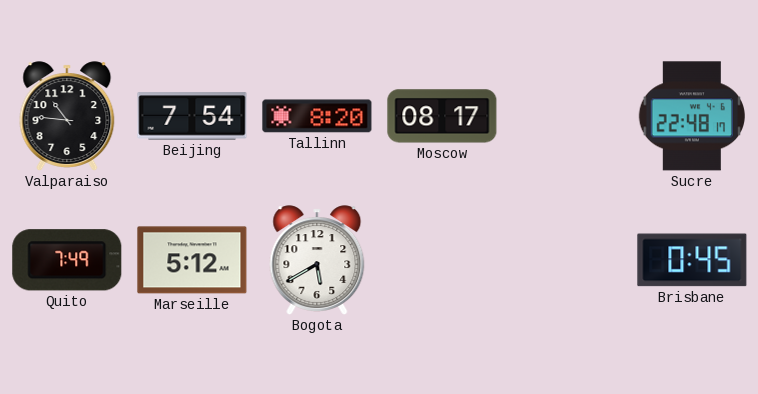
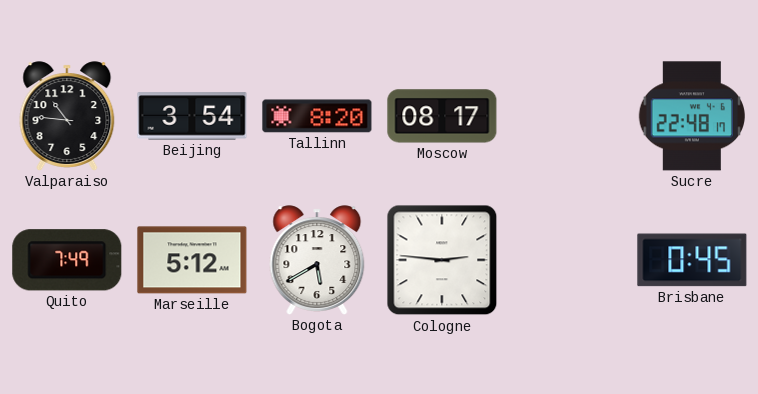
Beijing: 7:54 -> 3:54 (192, 116)
Cologne: none -> 2:46 (442, 260)
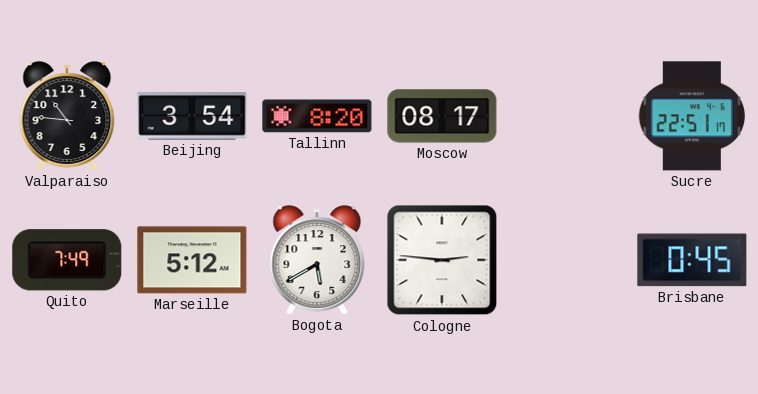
Sucre: 22:48 -> 22:51 (692, 116)
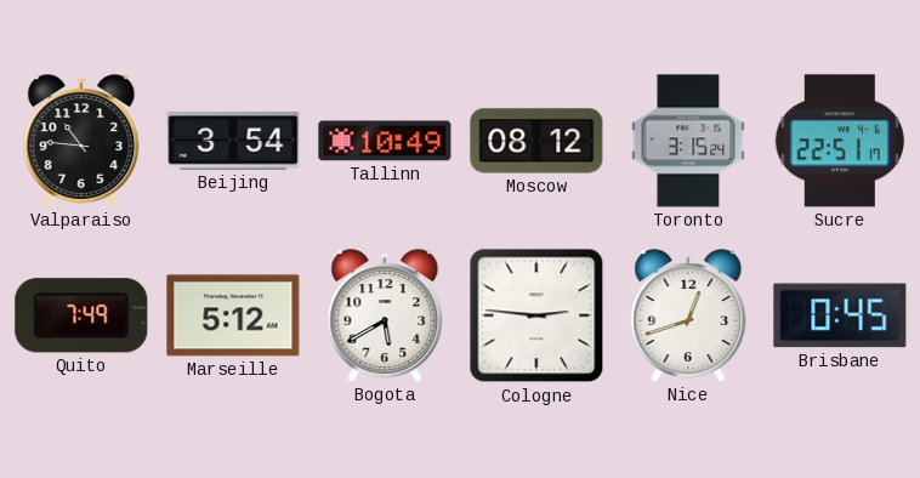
Tallinn: 8:20 -> 10:49 (385, 141)
Moscow: 08:17 -> 08:12 (536, 141)
Toronto: none -> 3:15 (688, 141)
Nice: none -> 12:42 (688, 315)
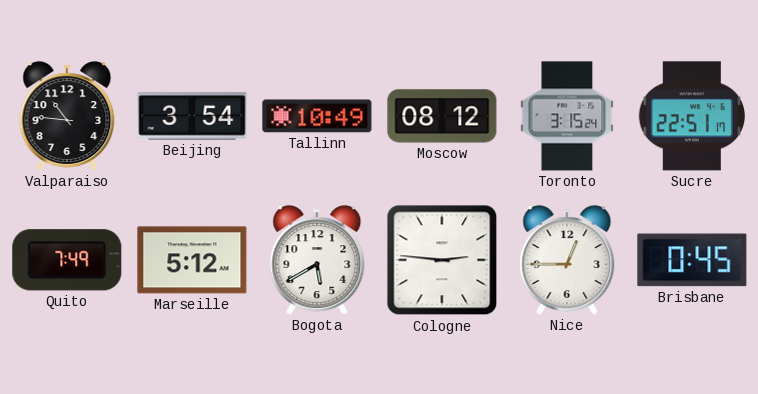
Nice: 12:42 -> 12:45 (567, 260)
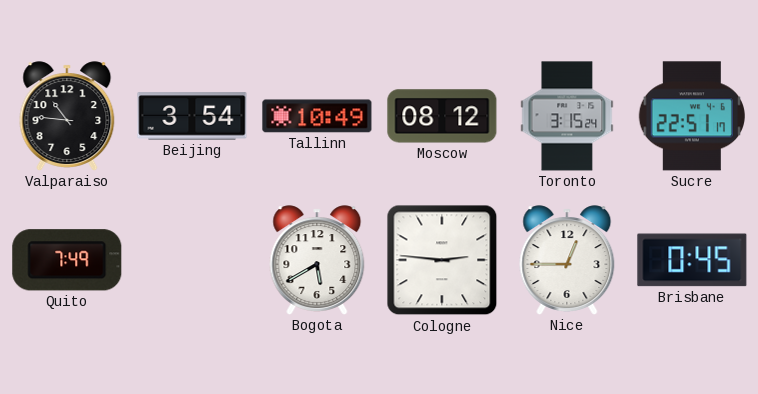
Marseille: 5:12 -> none (192, 260)
